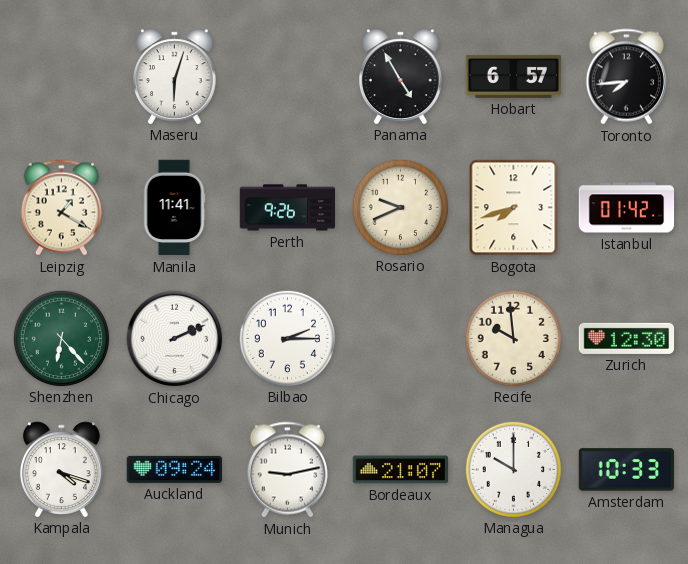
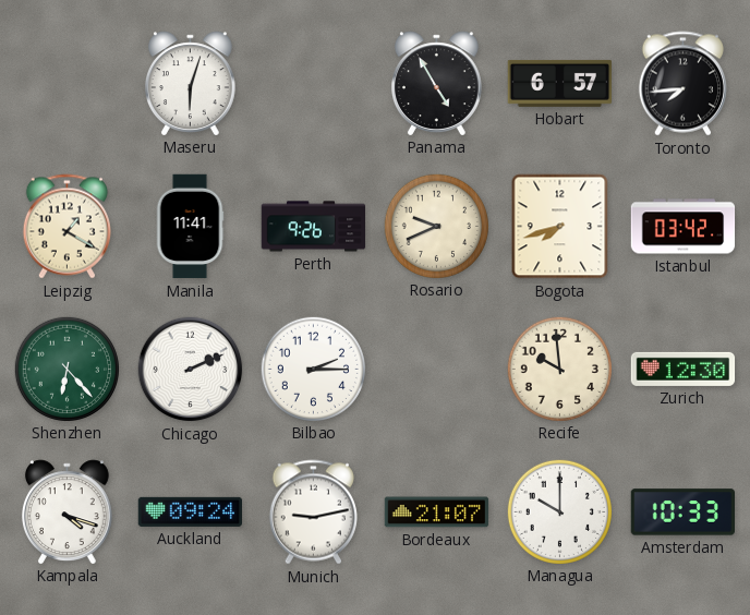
Istanbul: 01:42 -> 03:42 (684, 227)
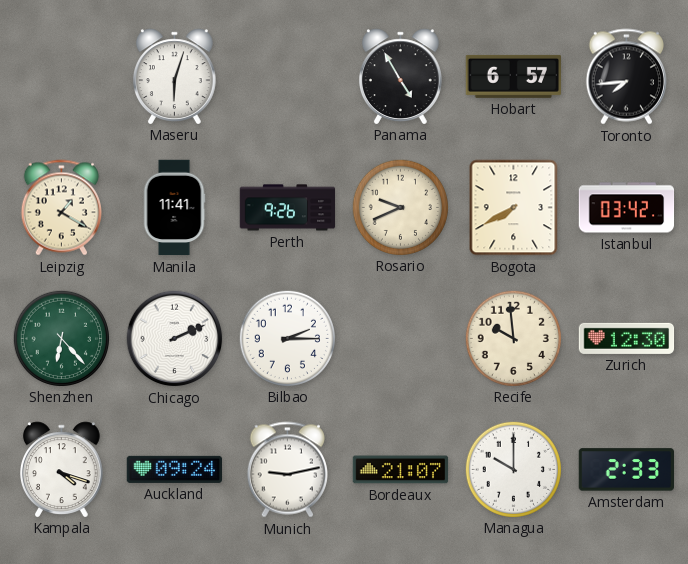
Bogota: 7:42 -> 7:40 (514, 208)
Amsterdam: 10:33 -> 2:33 (626, 470)
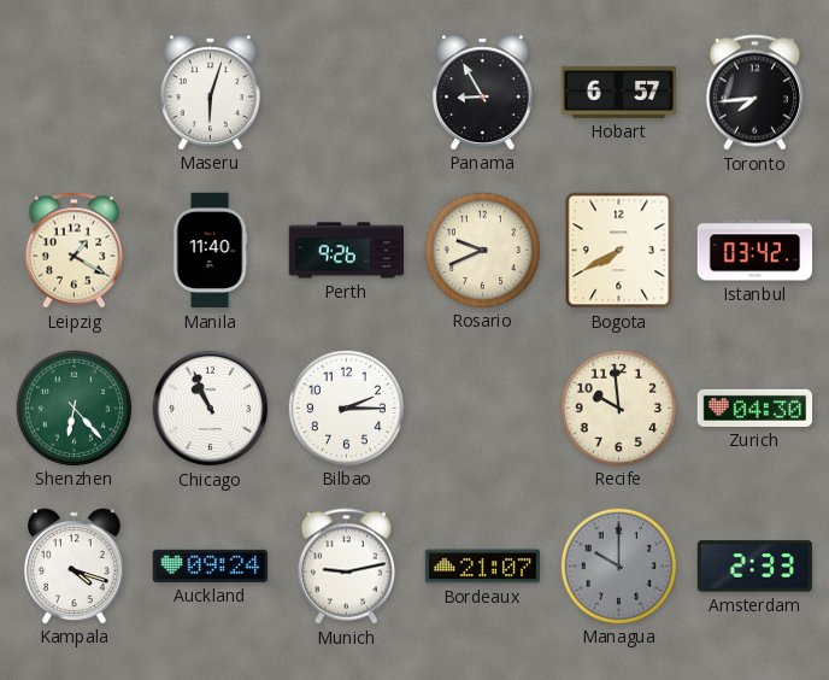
Panama: 4:55 -> 8:55 (482, 92)
Manila: 11:41 -> 11:40 (210, 251)
Chicago: 2:11 -> 10:56 (211, 409)
Zurich: 12:30 -> 04:30 (755, 408)
Managua dial: white -> grey (618, 565)
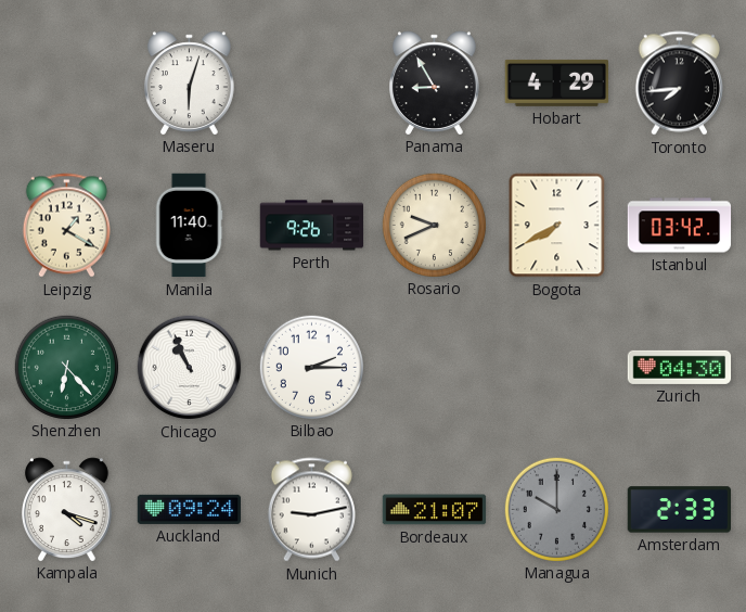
Hobart: 6:57 -> 4:29 (557, 82)
Recife: 9:59 -> none (618, 408)
